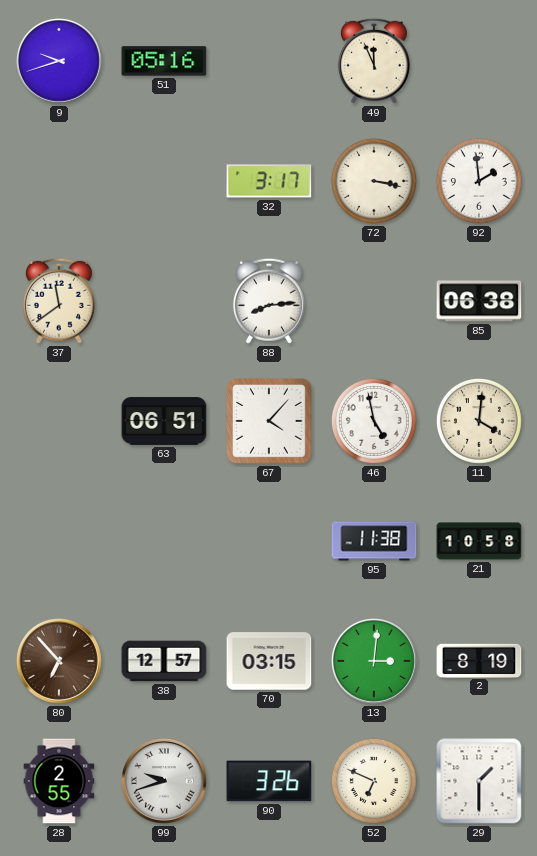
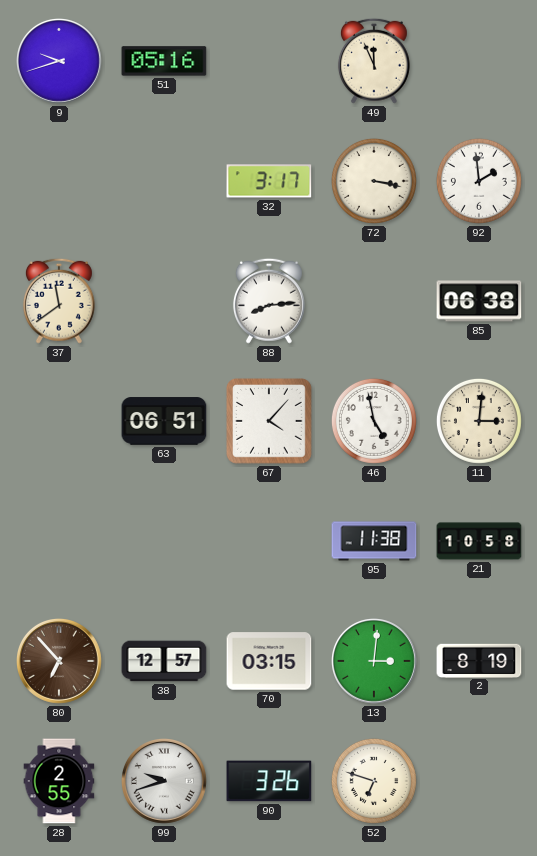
11: 4:01 -> 3:01 (479, 421)
52: 6:49 -> 6:48 (374, 781)
29: 1:30 -> none (479, 781)
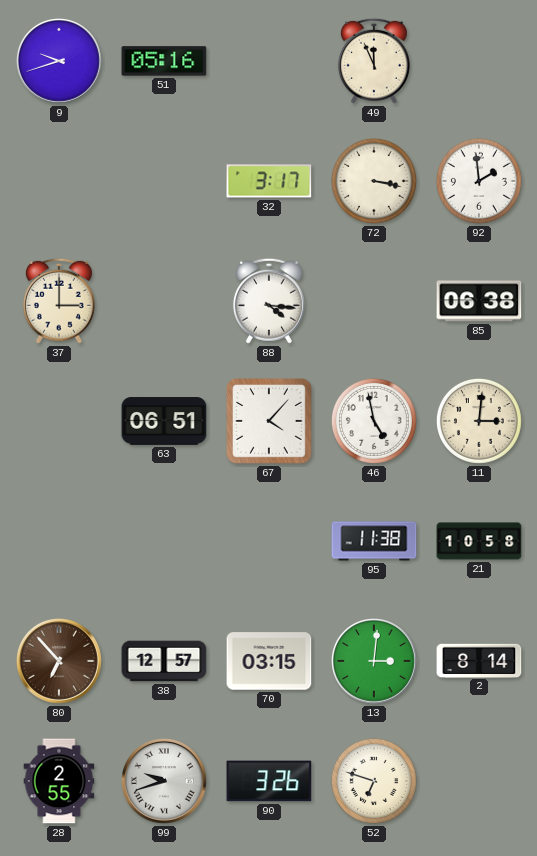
37: 11:39 -> 3:00 (59, 301)
88: 8:14 -> 4:16 (269, 301)
2: 8:19 -> 8:14 (479, 660)
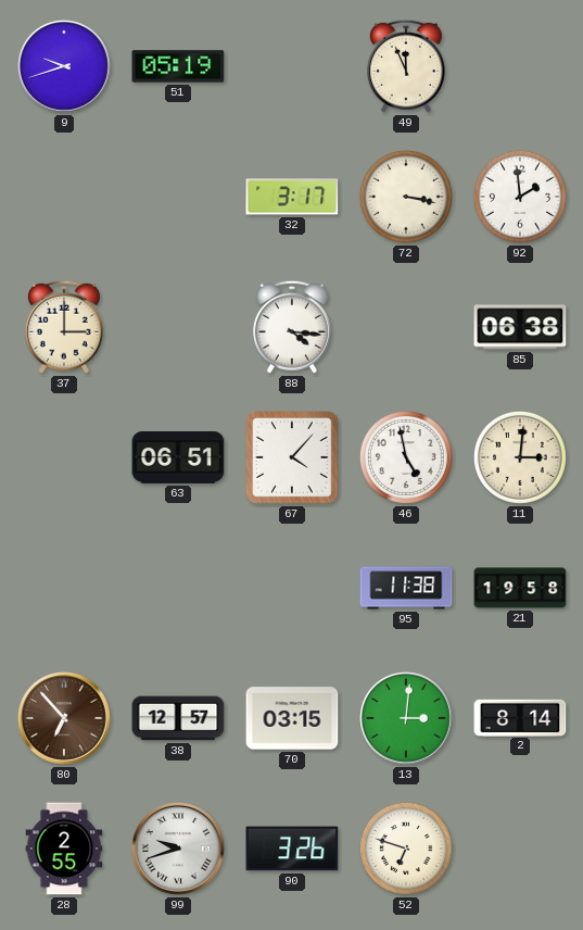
51: 05:16 -> 05:19 (178, 66)
21: 10:58 -> 19:58 (520, 588)
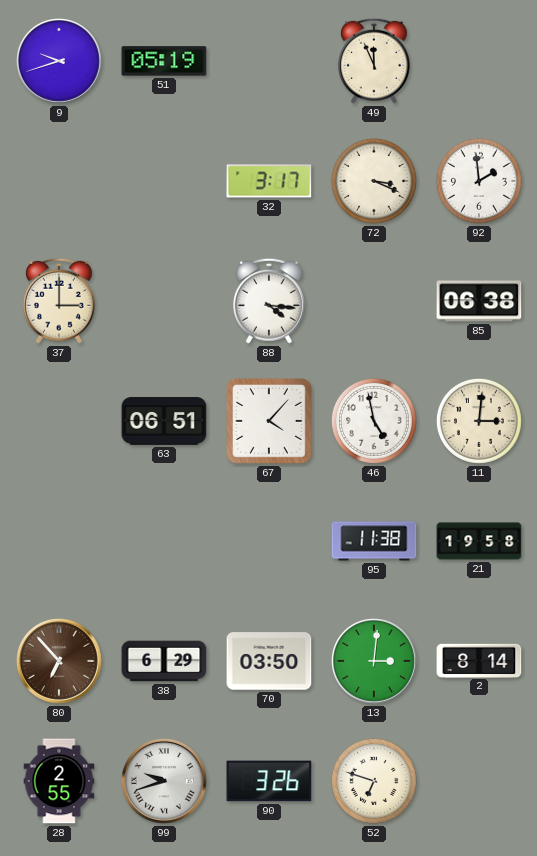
72: 3:17 -> 3:19 (374, 181)
38: 12:57 -> 6:29 (164, 661)
70: 03:15 -> 03:50 (269, 661)
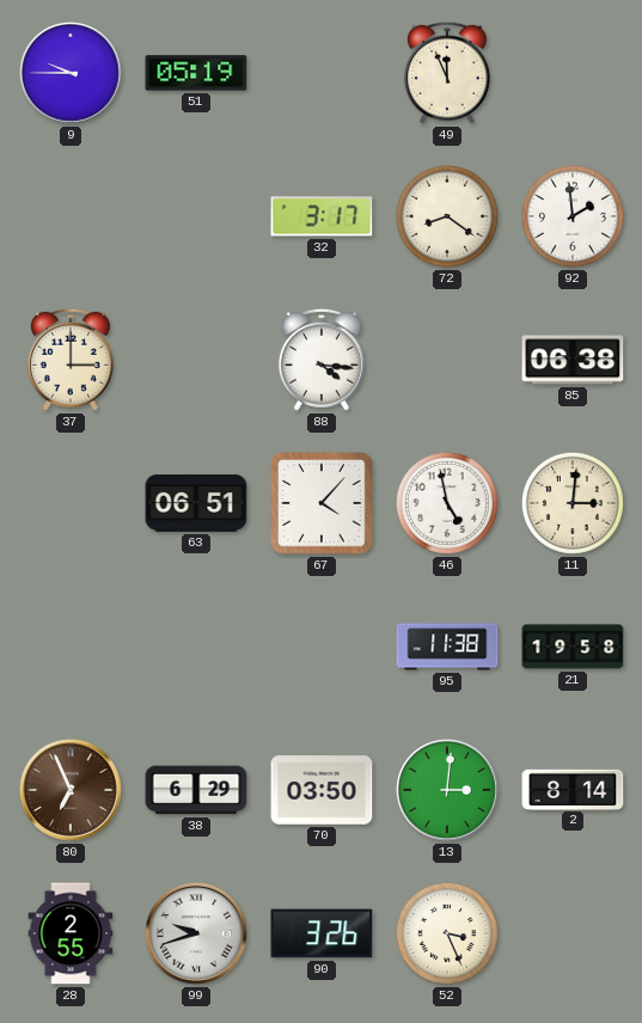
9: 9:42 -> 9:45 (72, 74)
72: 3:19 -> 8:21 (447, 216)
80: 6:53 -> 6:56 (72, 791)
52: 6:48 -> 3:26 (447, 933)
